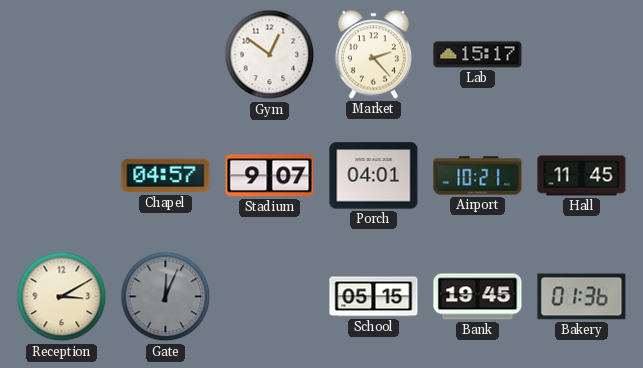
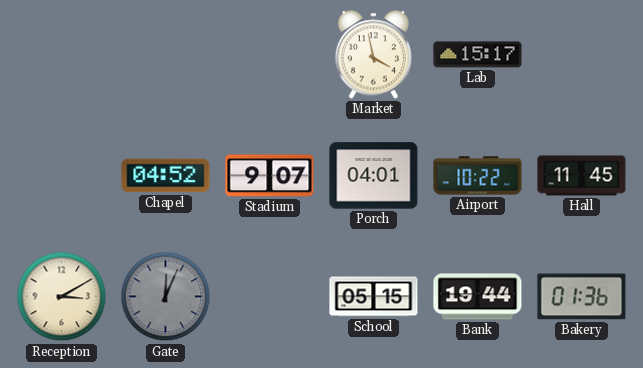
Gym: 12:51 -> none (270, 55)
Market: 2:23 -> 3:58 (373, 55)
Chapel: 04:57 -> 04:52 (166, 176)
Airport: 10:21 -> 10:22 (478, 176)
Bank: 19:45 -> 19:44 (478, 297)
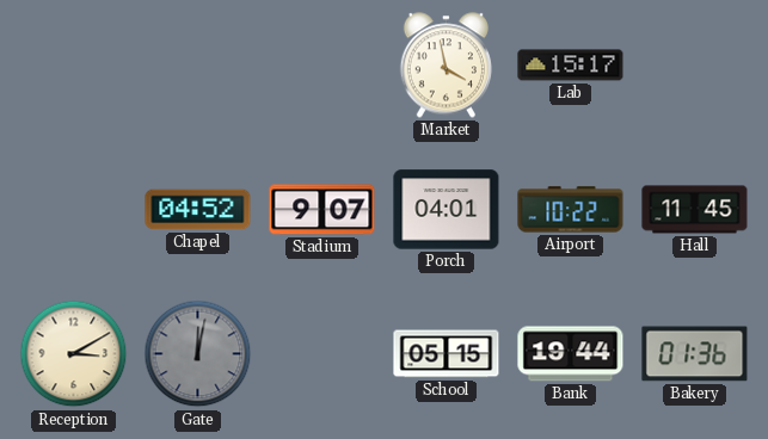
Gate: 12:04 -> 12:02 (198, 354)
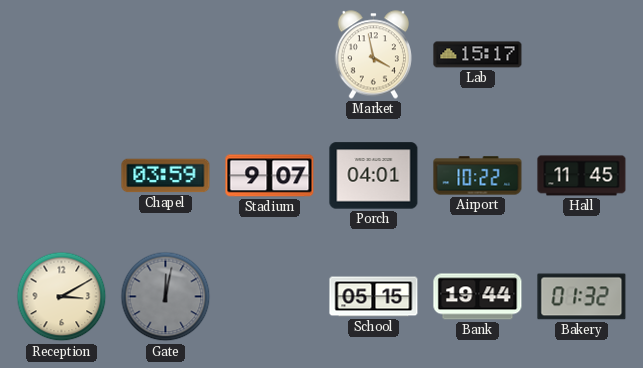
Chapel: 04:52 -> 03:59 (166, 176)
Bakery: 01:36 -> 01:32 (582, 297)
